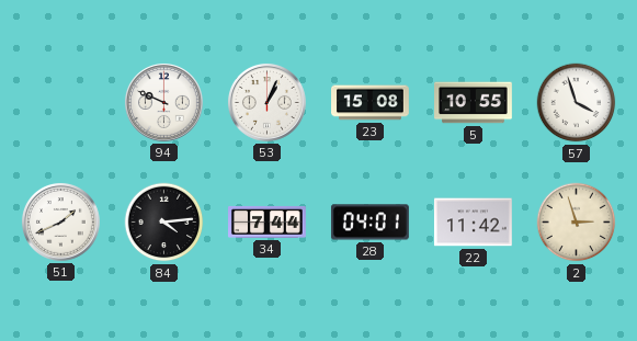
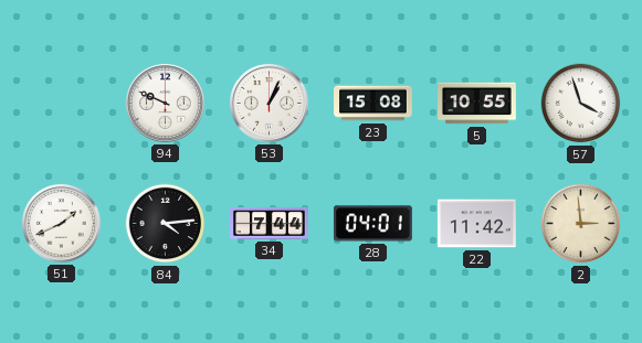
2: 2:57 -> 2:59 (581, 224)
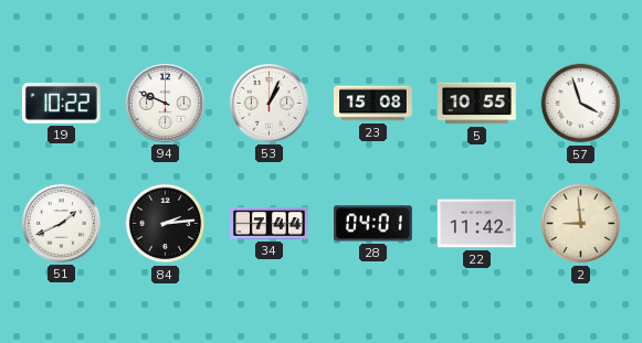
19: none -> 10:22 (61, 104)
84: 4:14 -> 2:14 (166, 224)
2: 2:59 -> 8:59 (581, 224)
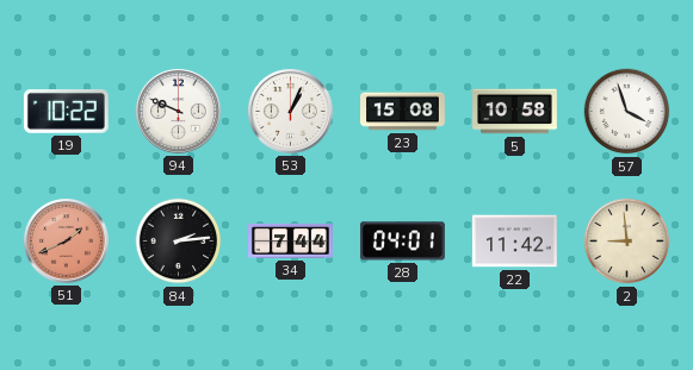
5: 10:55 -> 10:58 (515, 112)
51 dial: white -> salmon (66, 240)
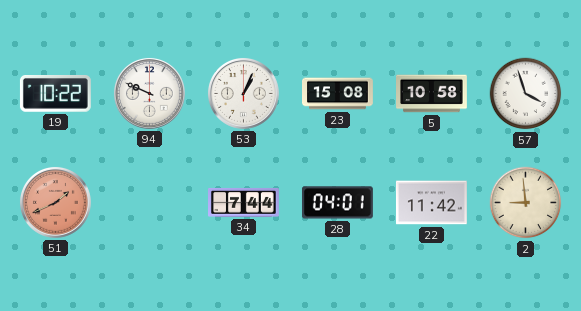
84: 2:14 -> none (179, 242)
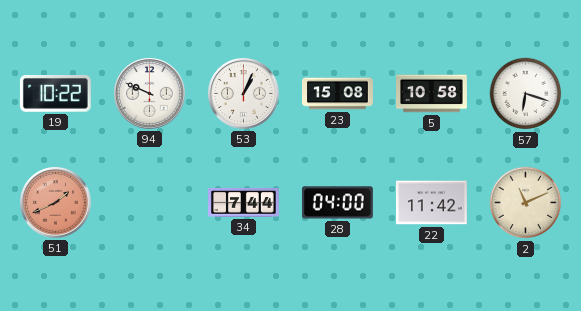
57: 3:57 -> 6:18 (526, 94)
28: 04:01 -> 04:00 (337, 203)
2: 8:59 -> 11:11 (526, 203)
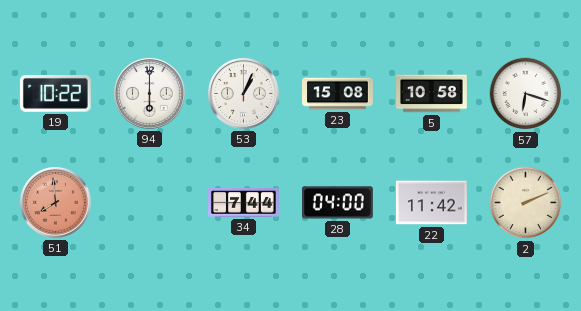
94: 9:49 -> 6:00 (149, 93)
51: 1:41 -> 7:59 (55, 202)
2: 11:11 -> 2:11 (526, 203)
